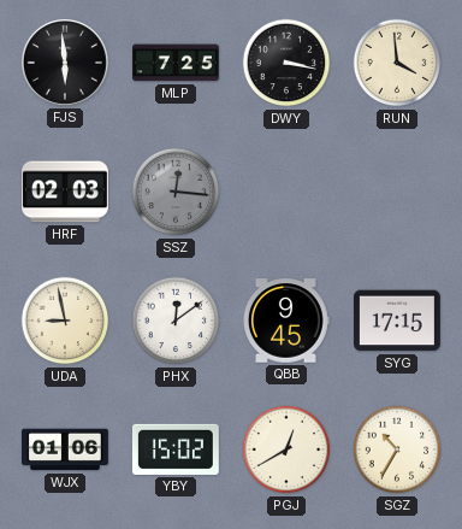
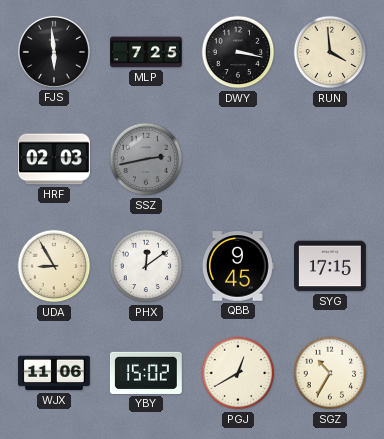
SSZ: 12:16 -> 2:43 (146, 159)
UDA: 8:58 -> 8:55 (54, 266)
WJX: 01:06 -> 11:06 (55, 373)
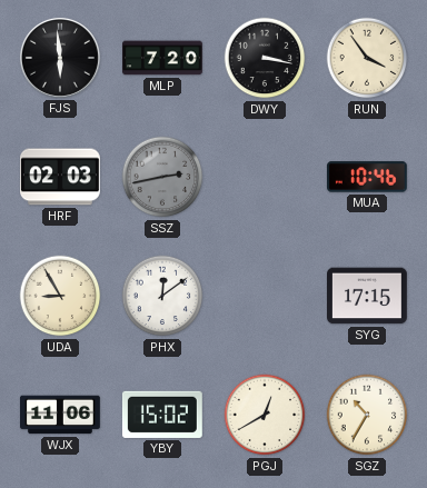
MLP: 7:25 -> 7:20 (163, 58)
RUN: 3:59 -> 3:54 (367, 58)
MUA: none -> 10:46 (367, 177)
QBB: 9:45 -> none (237, 266)
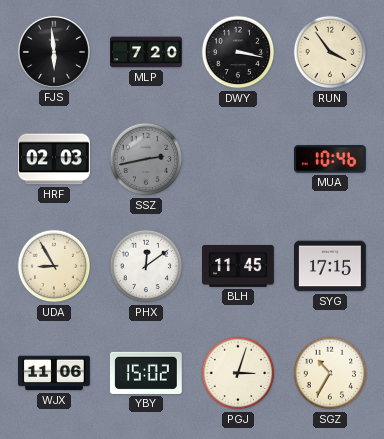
BLH: none -> 11:45 (239, 266)
PGJ: 12:40 -> 3:03 (238, 373)
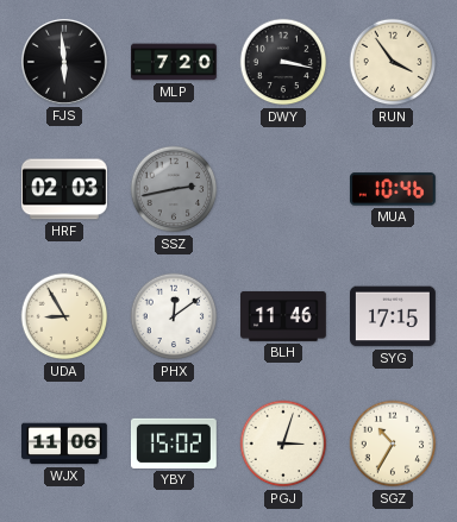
BLH: 11:45 -> 11:46 (284, 316)
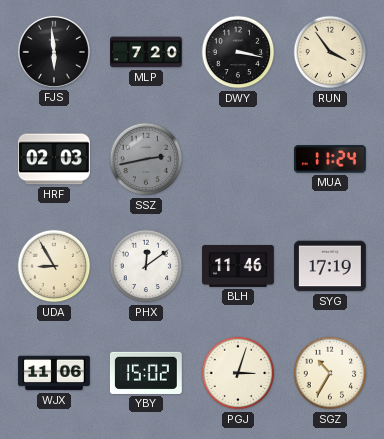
MUA: 10:46 -> 11:24 (330, 159)
SYG: 17:15 -> 17:19 (331, 266)
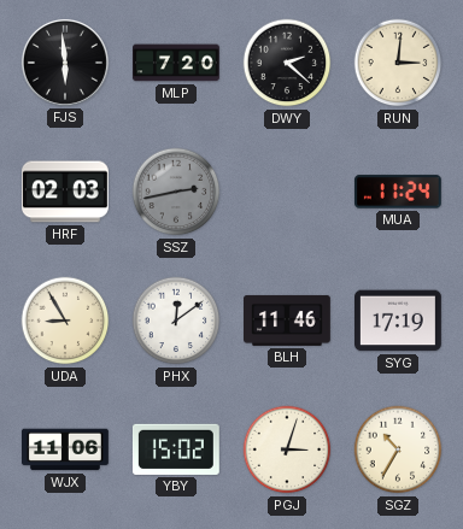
DWY: 3:17 -> 2:22 (287, 63)
RUN: 3:54 -> 3:01 (398, 63)
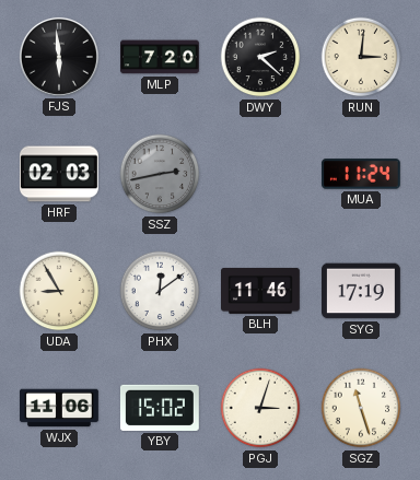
SGZ: 10:35 -> 11:27 (361, 408)
